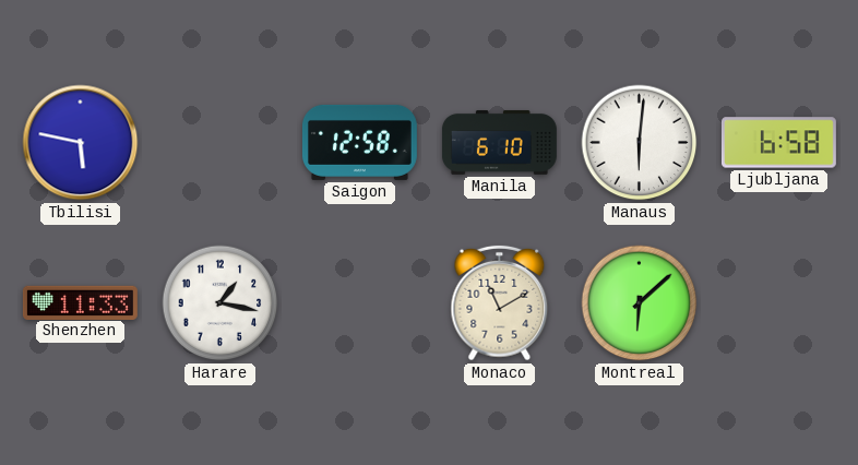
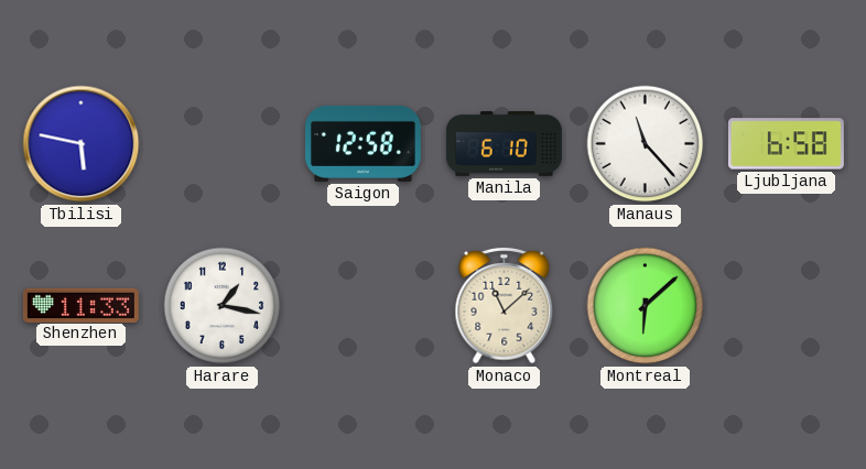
Manaus: 6:01 -> 11:23 (646, 144)
Monaco: 11:10 -> 11:08 (505, 306)
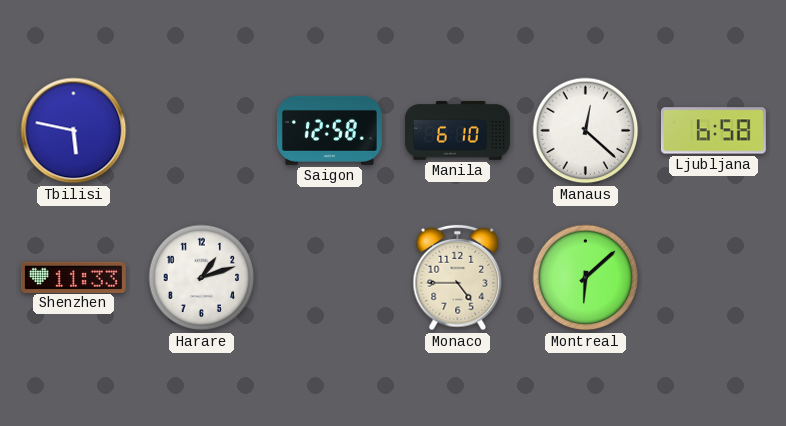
Manaus: 11:23 -> 12:22 (586, 131)
Harare: 1:17 -> 1:12 (202, 278)
Monaco: 11:08 -> 4:45 (458, 278)
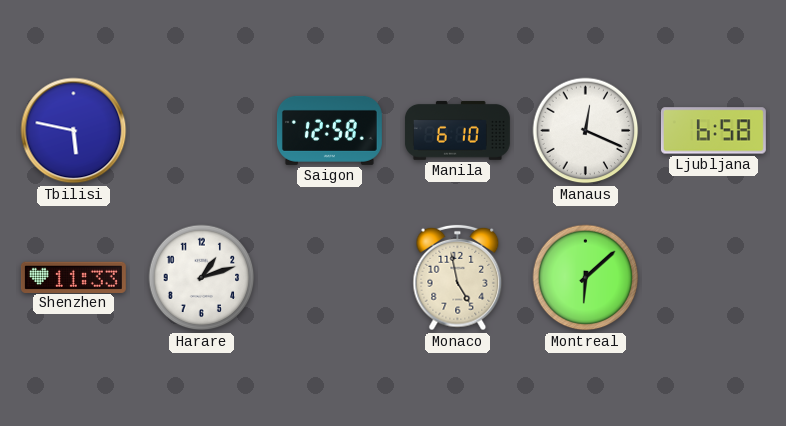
Manaus: 12:22 -> 12:19 (586, 131)
Monaco: 4:45 -> 4:58 (458, 278)
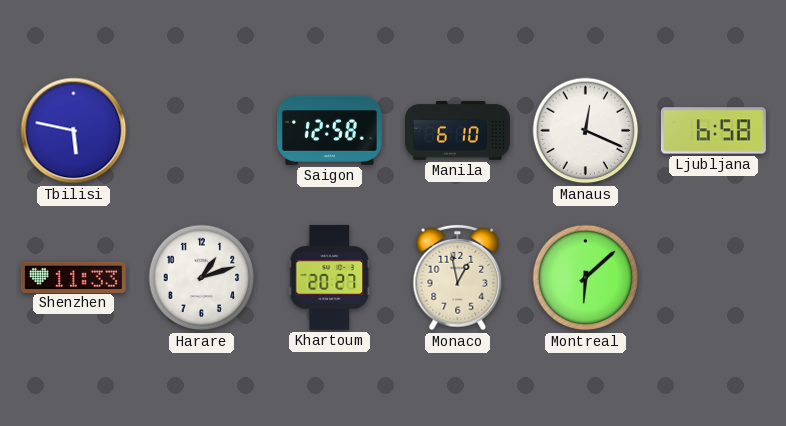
Khartoum: none -> 20:27 (330, 277)
Monaco: 4:58 -> 12:58 (458, 278)
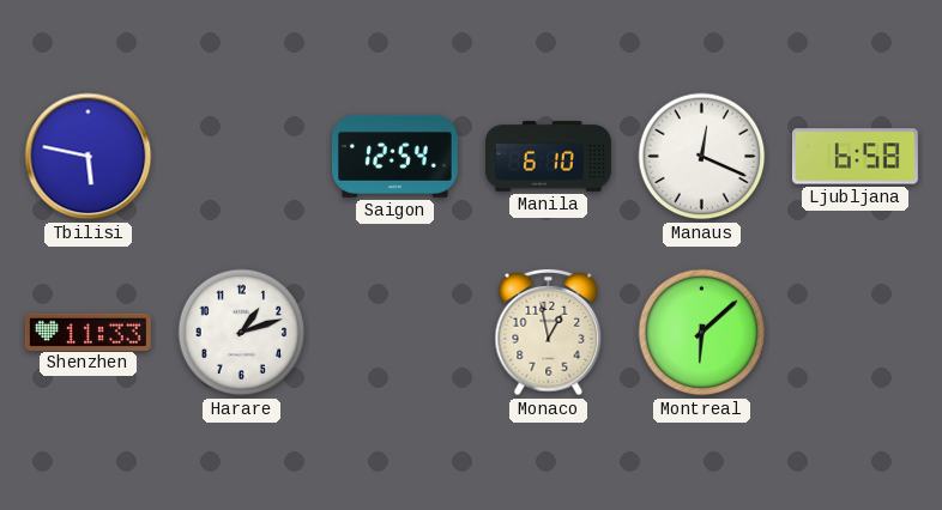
Saigon: 12:58 -> 12:54 (394, 156)
Khartoum: 20:27 -> none (330, 277)
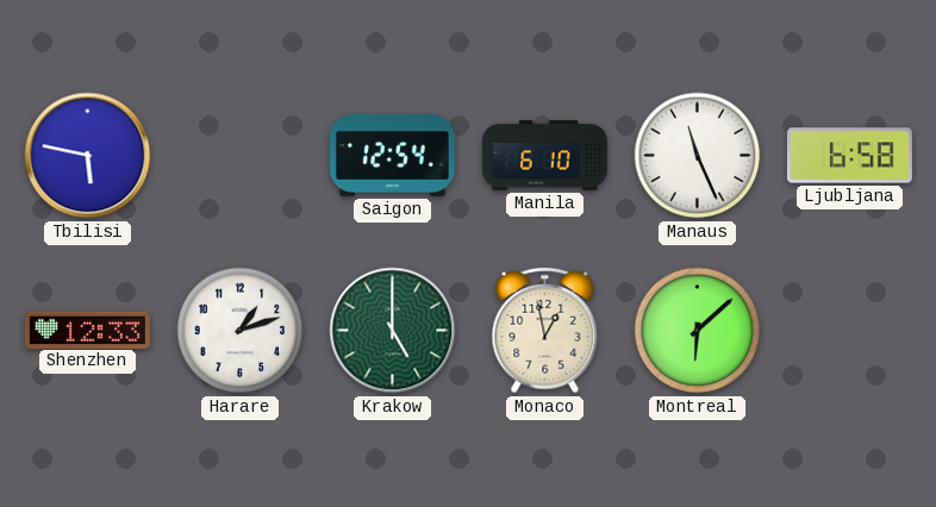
Manaus: 12:19 -> 11:26 (698, 156)
Shenzhen: 11:33 -> 12:33 (87, 330)
Krakow: none -> 5:00 (393, 331)
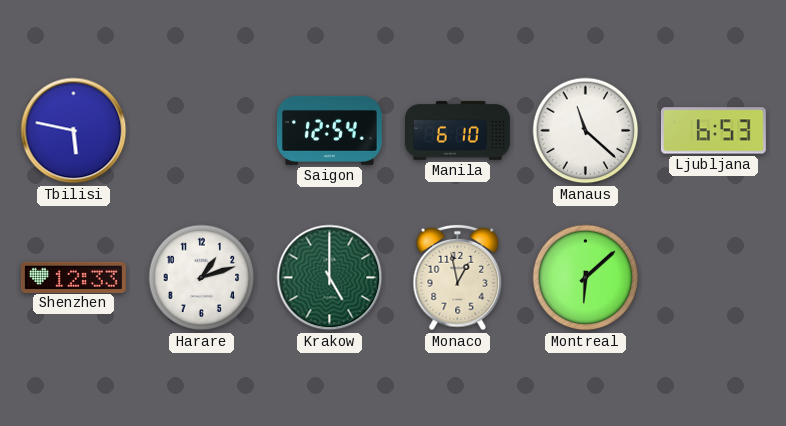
Manaus: 11:26 -> 11:22 (586, 131)
Ljubljana: 6:58 -> 6:53 (713, 131)
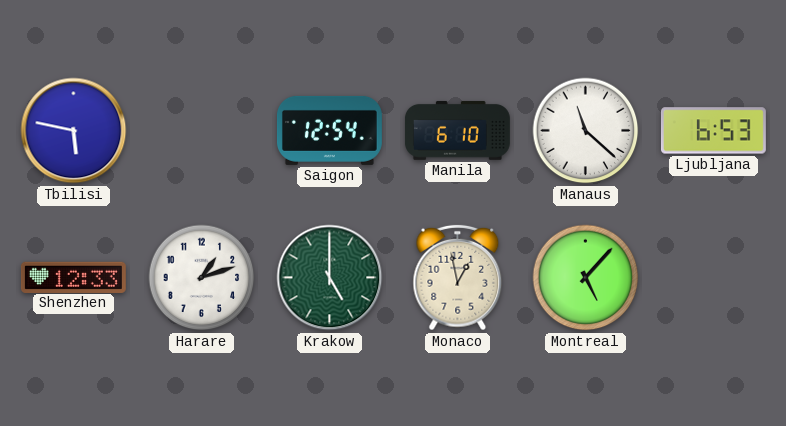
Montreal: 6:08 -> 5:07 (586, 278)
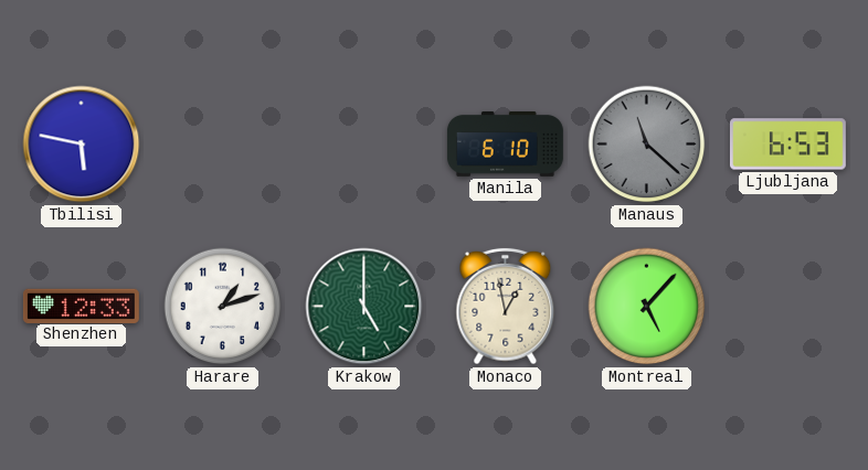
Saigon: 12:54 -> none (329, 130)
Manaus dial: white -> grey (647, 145)
